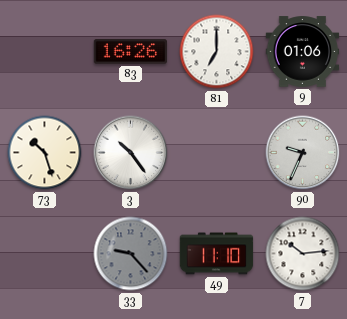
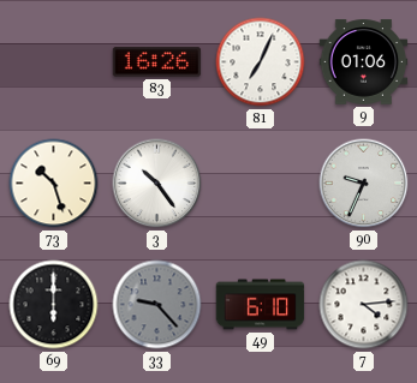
81: 7:00 -> 7:04 (261, 62)
69: none -> 6:00 (54, 305)
49: 11:10 -> 6:10 (261, 305)
7: 10:14 -> 4:14 (364, 305)
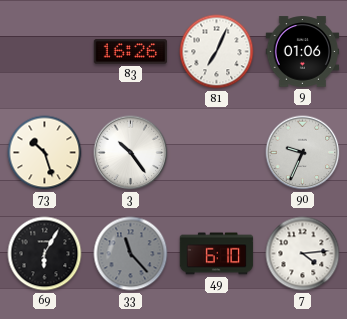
69: 6:00 -> 6:05 (45, 254)
33: 9:23 -> 11:23 (131, 254)
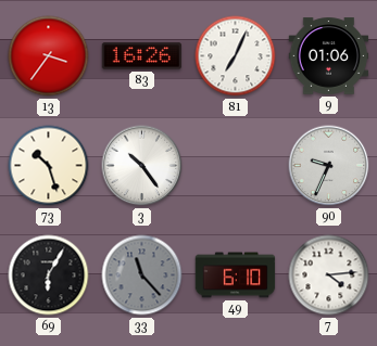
13: none -> 3:36 (49, 56)
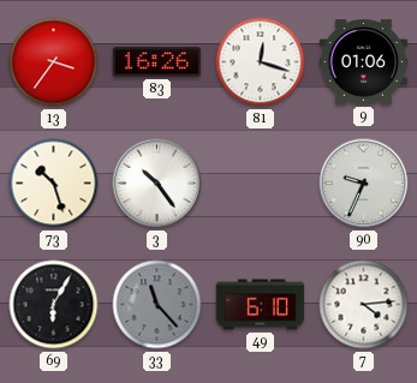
81: 7:04 -> 12:18 (261, 62)
